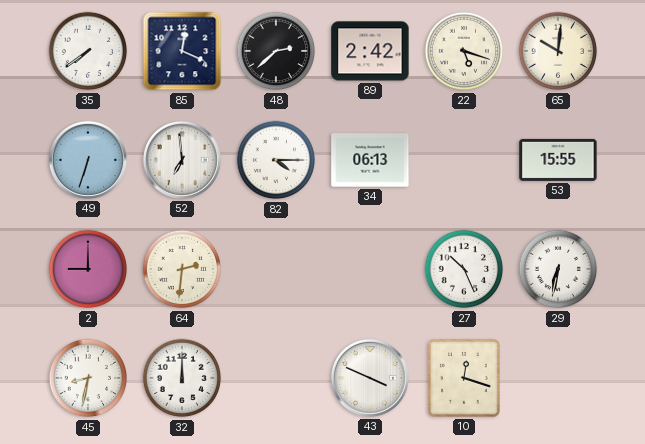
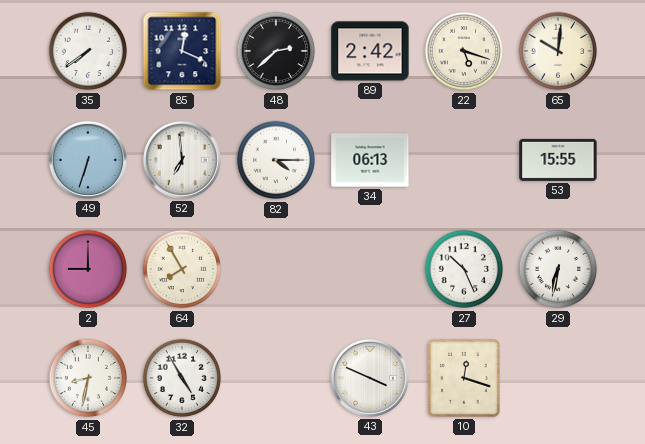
64: 2:31 -> 7:55 (182, 269)
32: 12:00 -> 4:55 (182, 378)
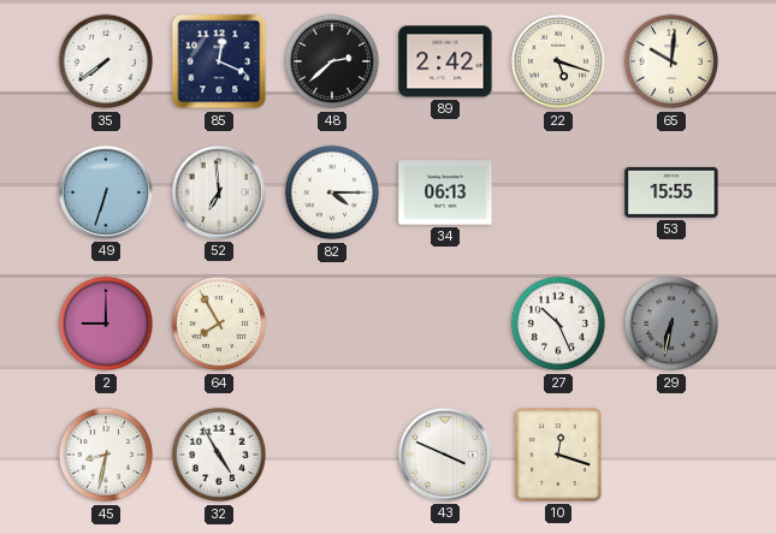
29 dial: white -> grey (671, 324)
